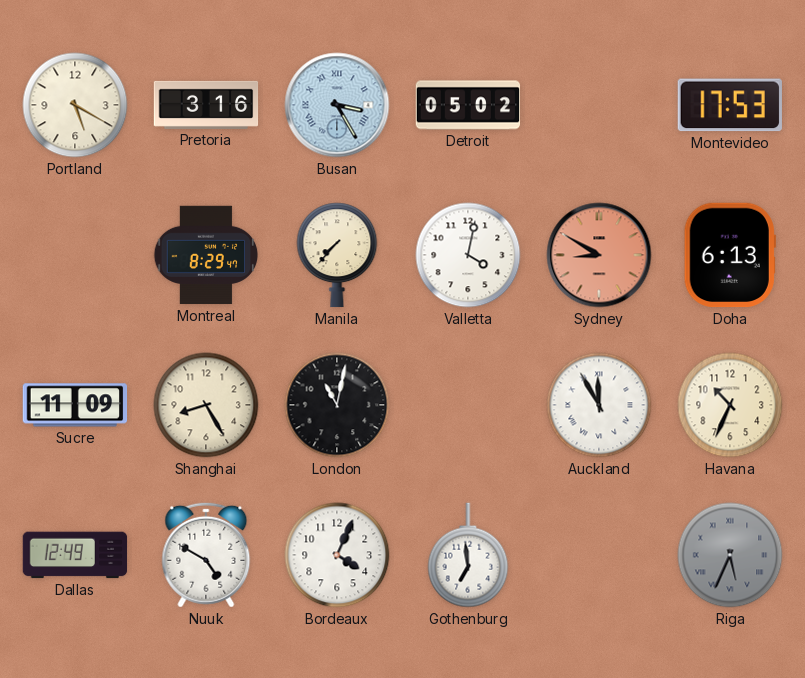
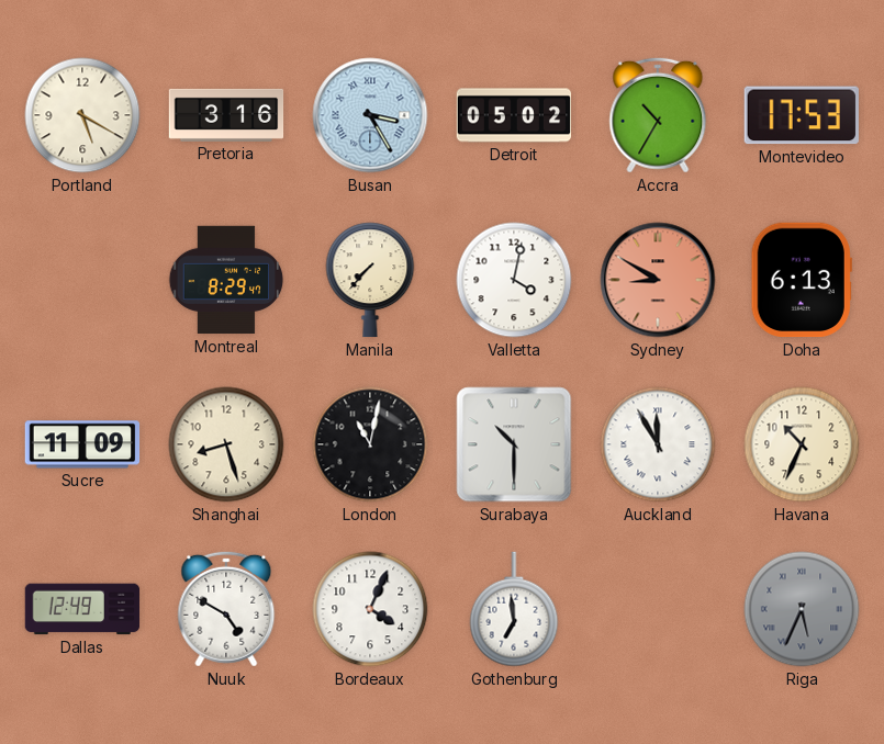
Accra: none -> 10:35 (658, 115)
Shanghai: 8:25 -> 8:27 (226, 444)
Surabaya: none -> 10:30 (514, 444)
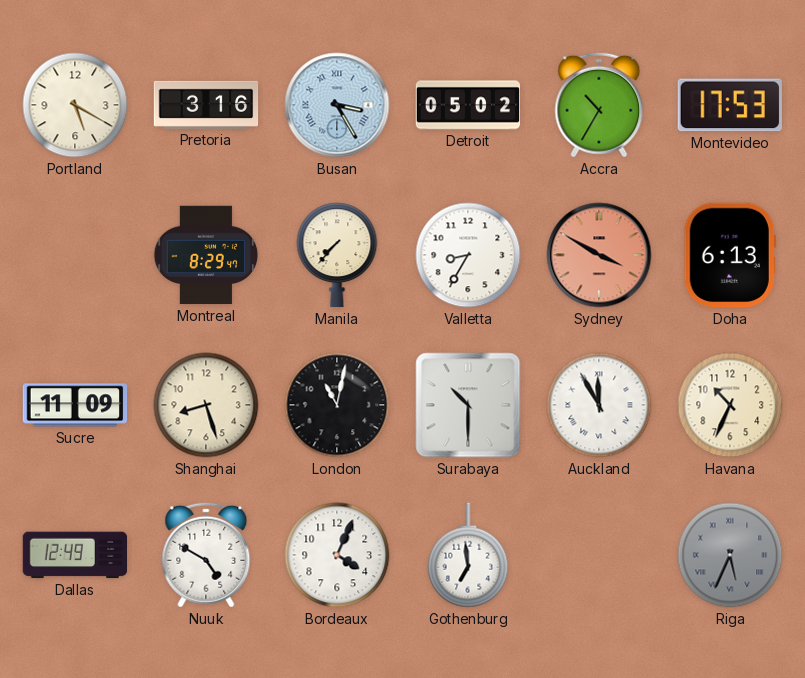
Valletta: 4:02 -> 8:35 (468, 255)
Sydney: 8:50 -> 3:50 (599, 255)
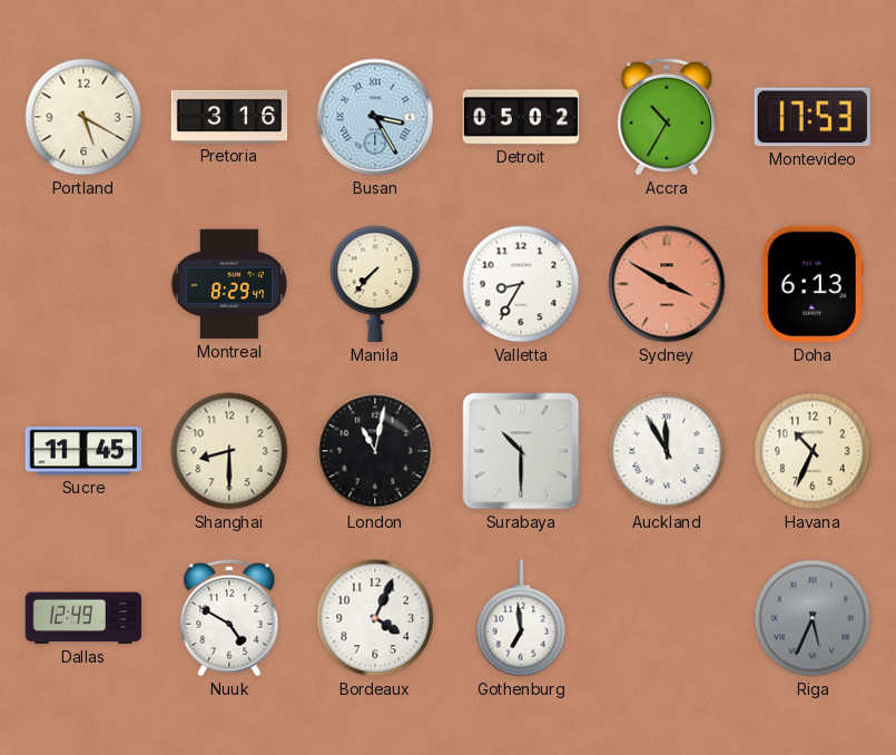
Sucre: 11:09 -> 11:45 (83, 451)
Shanghai: 8:27 -> 8:30 (229, 451)
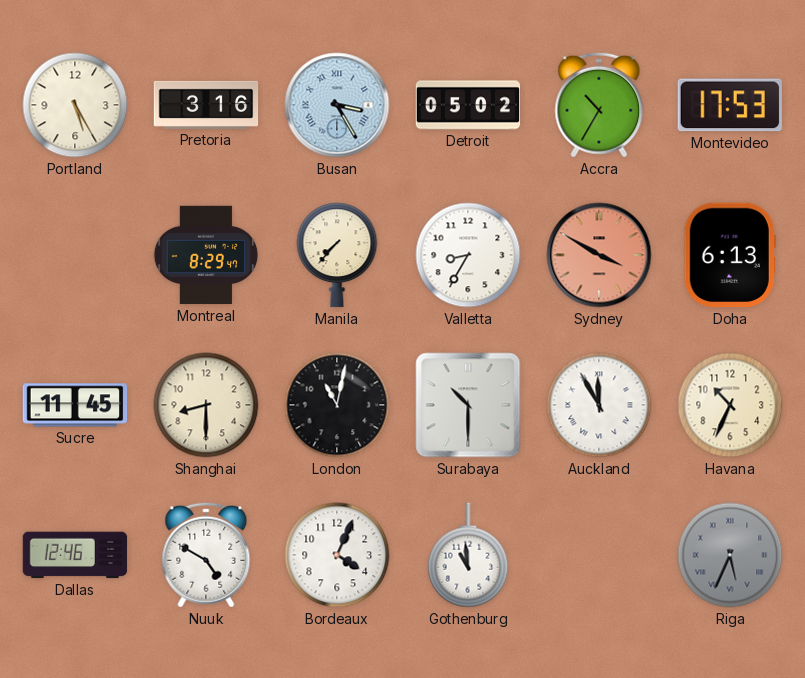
Portland: 5:20 -> 5:25 (75, 105)
Dallas: 12:49 -> 12:46 (75, 555)
Gothenburg: 6:59 -> 10:59 (468, 555)
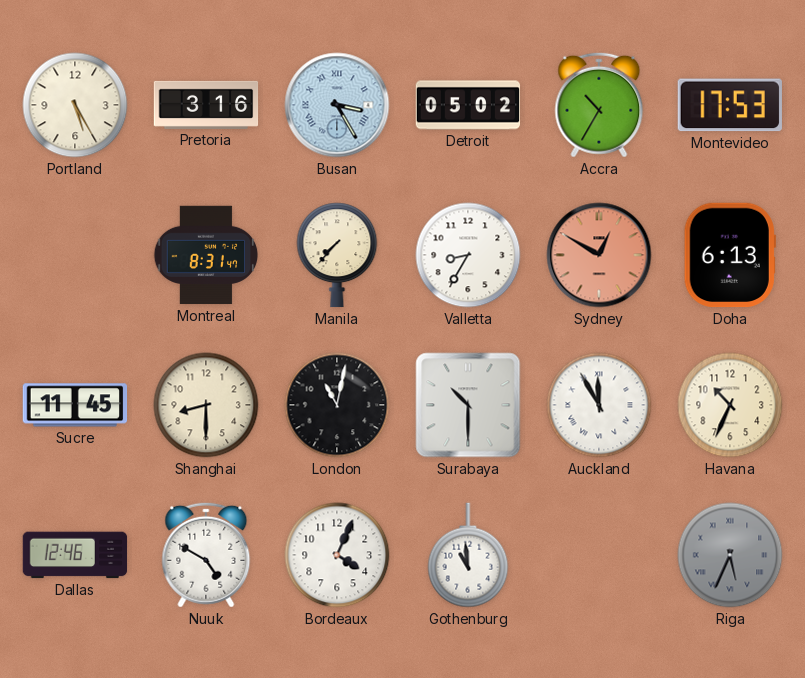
Montreal: 8:29 -> 8:31 (206, 255)
Sydney: 3:50 -> 12:50 (599, 255)
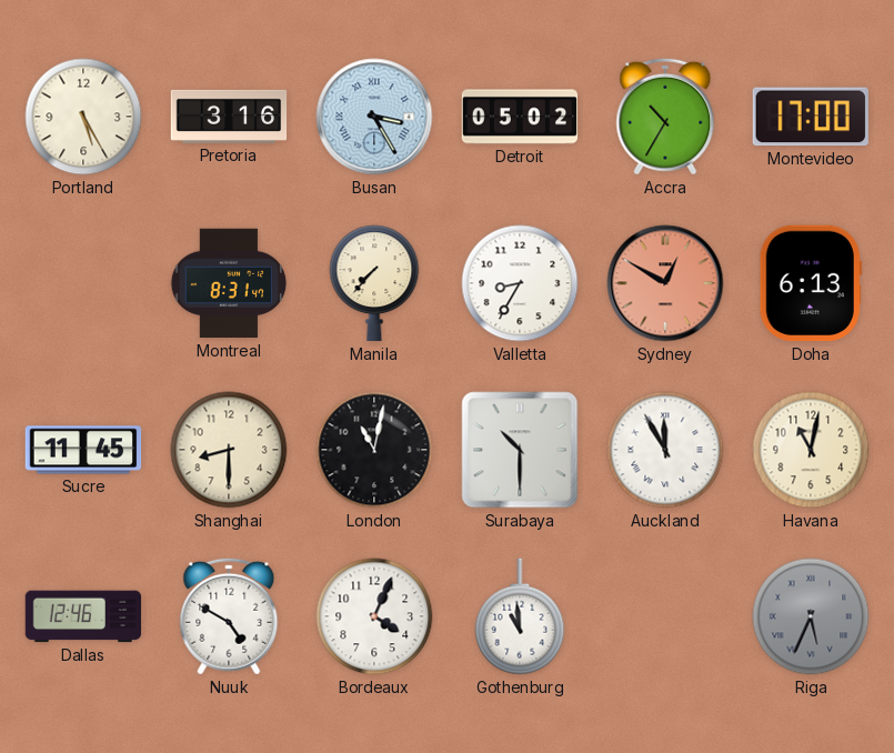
Montevideo: 17:53 -> 17:00 (811, 117)
Havana: 10:34 -> 11:02 (811, 450)
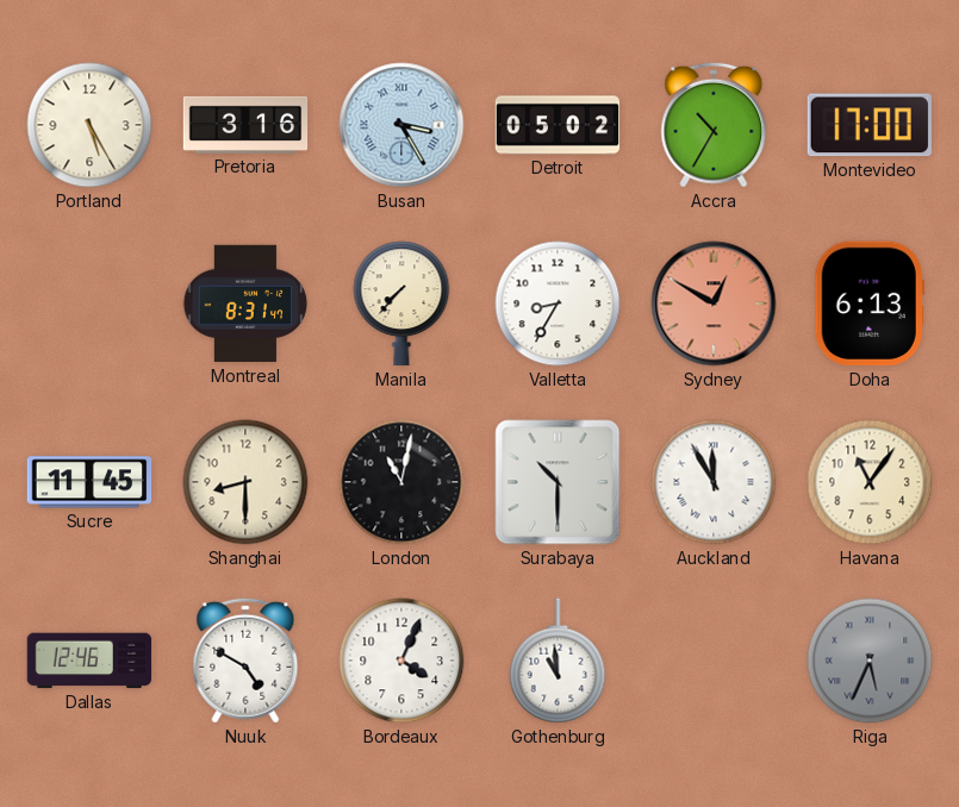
Havana: 11:02 -> 11:06 (870, 482)
